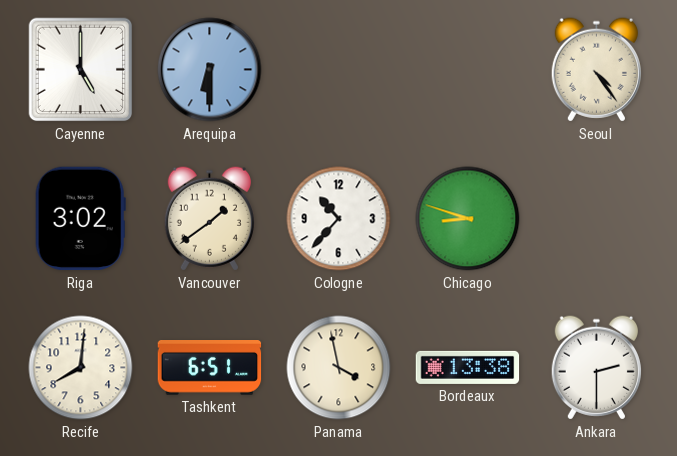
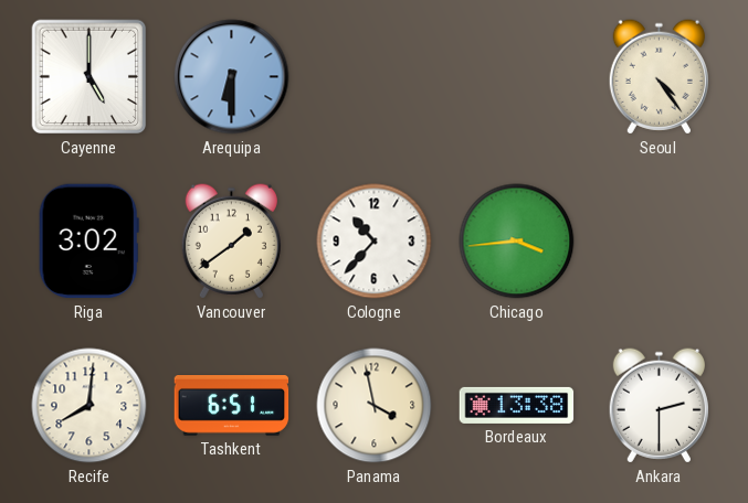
Chicago: 8:48 -> 3:44 (517, 242)
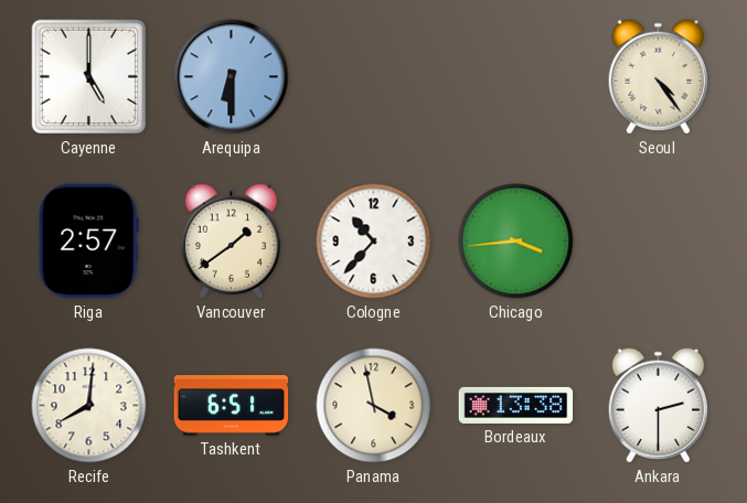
Riga: 3:02 -> 2:57 (88, 242)
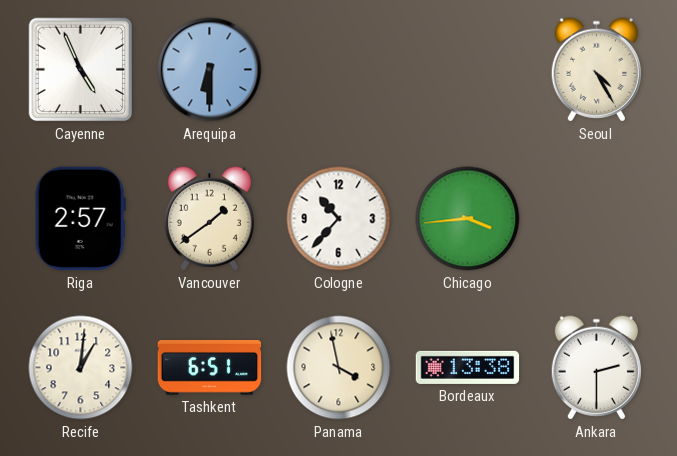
Cayenne: 5:00 -> 4:56 (81, 70)
Seoul: 4:24 -> 4:25 (596, 70)
Recife: 8:01 -> 1:01 (81, 368)
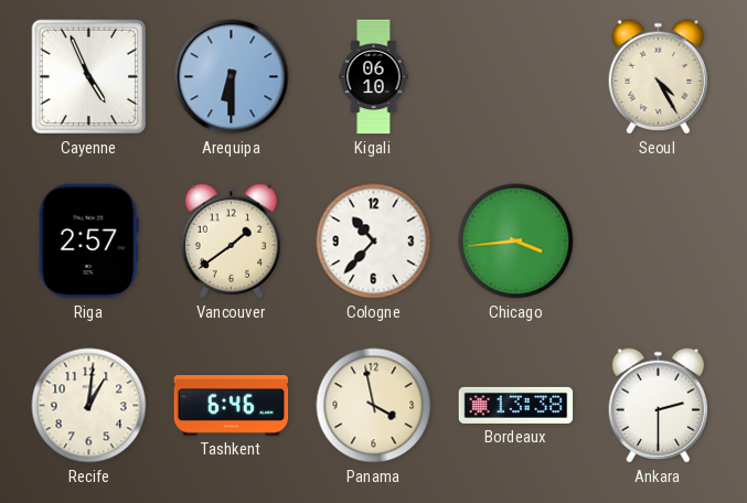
Kigali: none -> 06:10 (374, 77)
Tashkent: 6:51 -> 6:46 (232, 406)
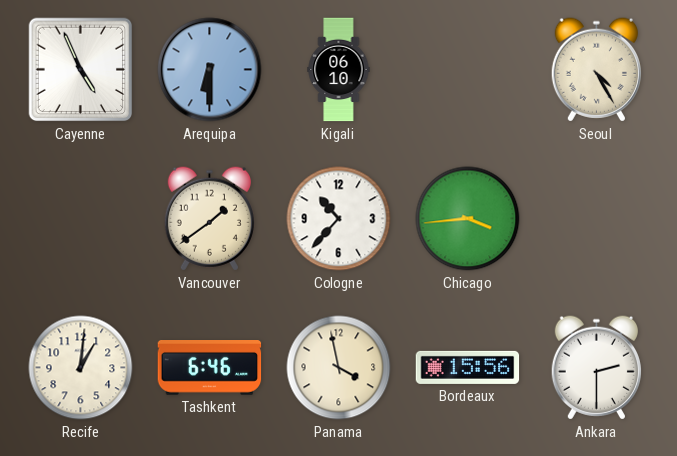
Riga: 2:57 -> none (88, 242)
Bordeaux: 13:38 -> 15:56 (468, 367)
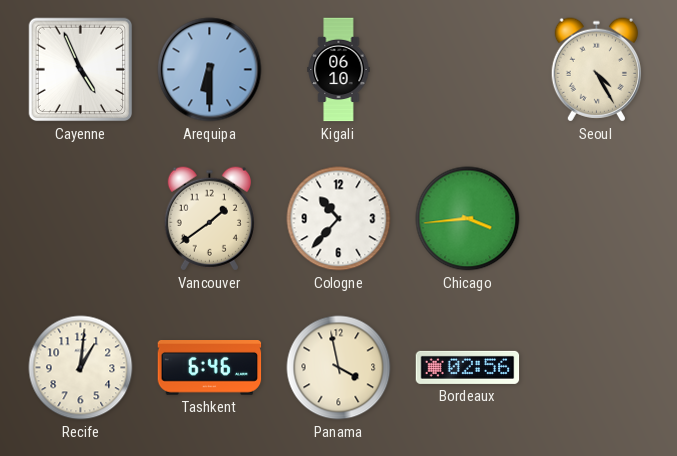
Bordeaux: 15:56 -> 02:56 (468, 367)
Ankara: 2:30 -> none (596, 368)
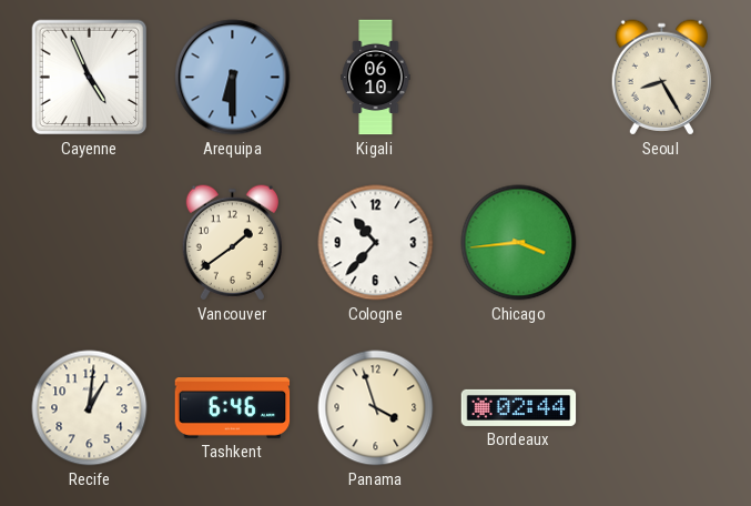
Seoul: 4:25 -> 8:25 (661, 78)
Panama: 3:58 -> 3:57 (376, 408)
Bordeaux: 02:56 -> 02:44 (519, 407)
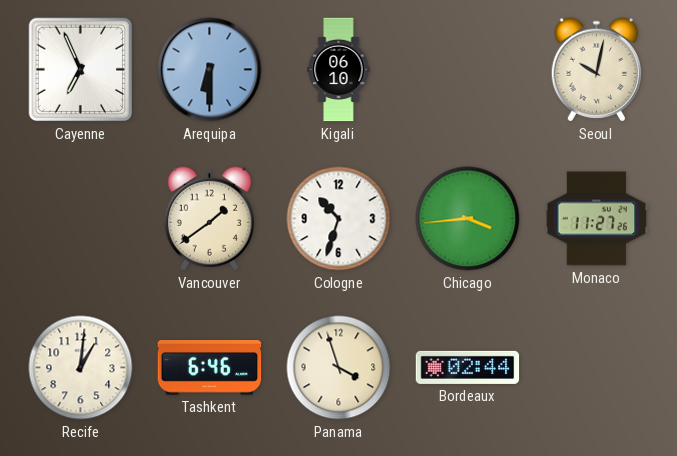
Cayenne: 4:56 -> 6:56 (81, 70)
Seoul: 8:25 -> 10:02 (596, 70)
Cologne: 10:37 -> 10:33 (339, 219)
Monaco: none -> 11:27 (597, 219)
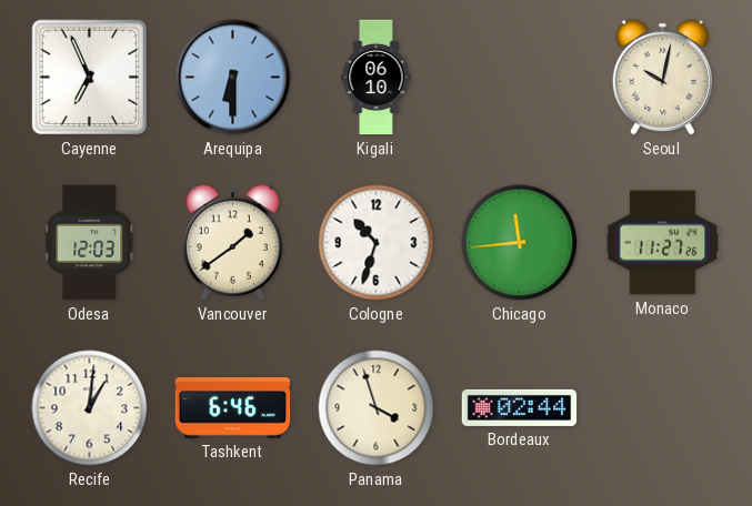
Odesa: none -> 12:03 (90, 243)
Chicago: 3:44 -> 11:44 (520, 243)
